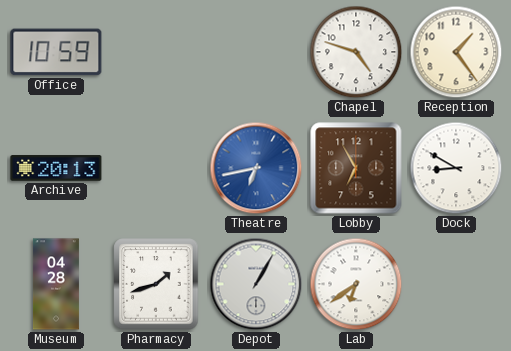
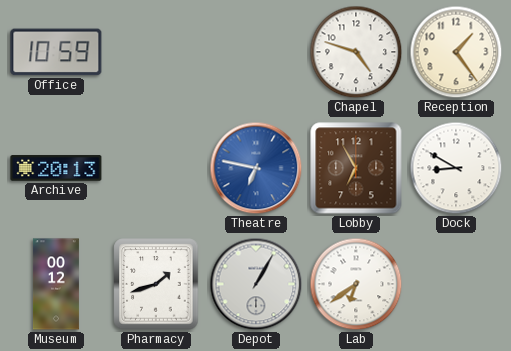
Theatre: 6:43 -> 6:47 (256, 168)
Museum: 04:28 -> 00:12 (56, 284)
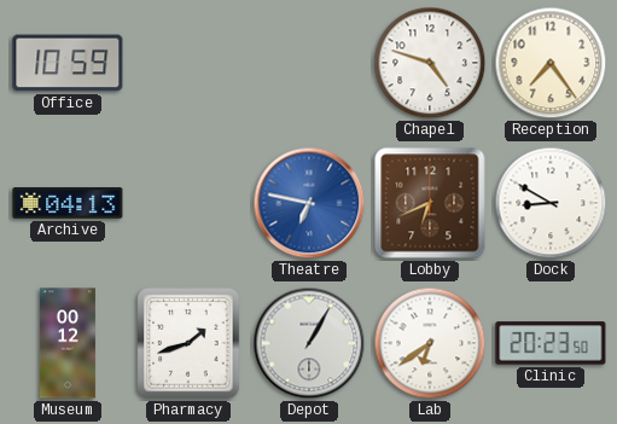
Reception: 1:24 -> 7:24 (551, 63)
Archive: 20:13 -> 04:13 (68, 203)
Lobby: 6:55 -> 6:41 (430, 203)
Clinic: none -> 20:23 (551, 343)
